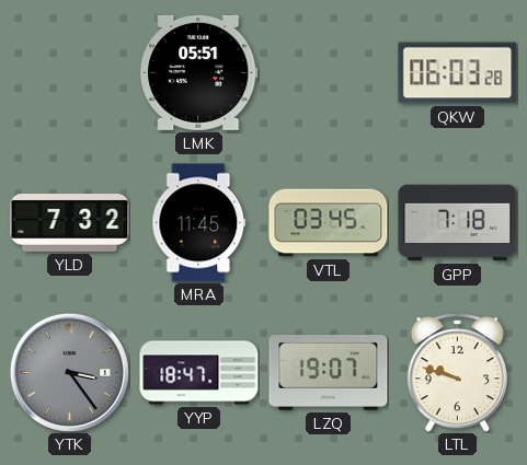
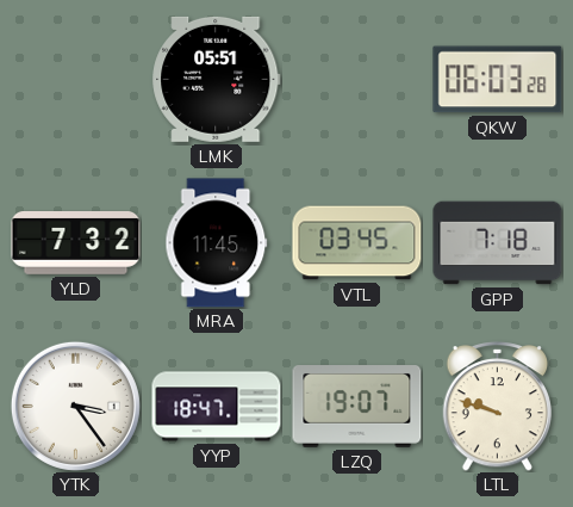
YTK dial: grey -> white (75, 406)
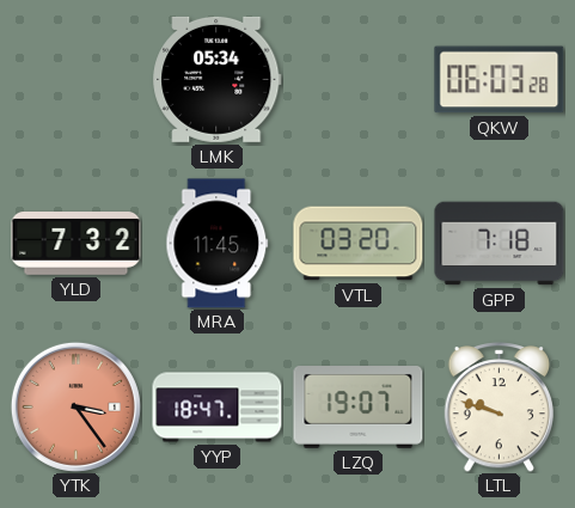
LMK: 05:51 -> 05:34 (218, 79)
VTL: 03:45 -> 03:20 (359, 244)
YTK dial: white -> salmon (75, 406)
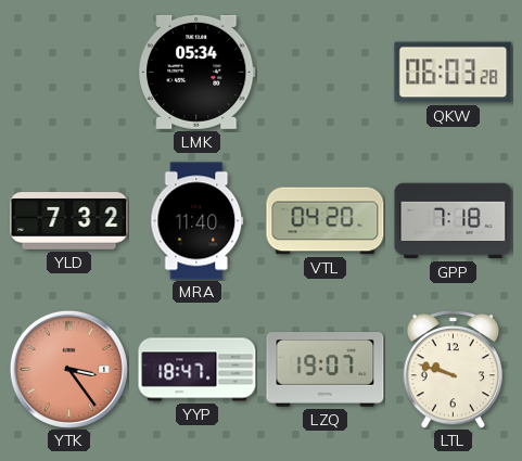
MRA: 11:45 -> 11:40 (198, 221)
VTL: 03:20 -> 04:20 (326, 221)
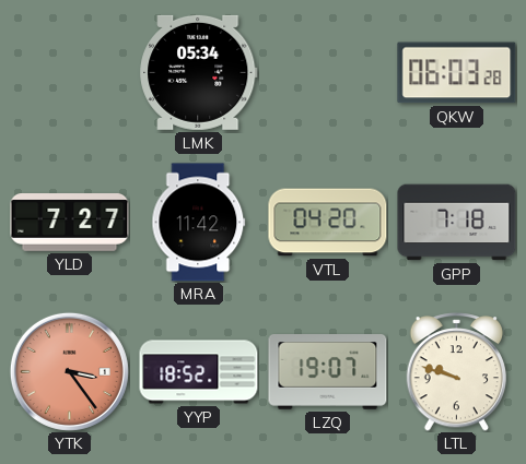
YLD: 7:32 -> 7:27 (70, 223)
MRA: 11:40 -> 11:42 (199, 223)
YYP: 18:47 -> 18:52 (199, 372)
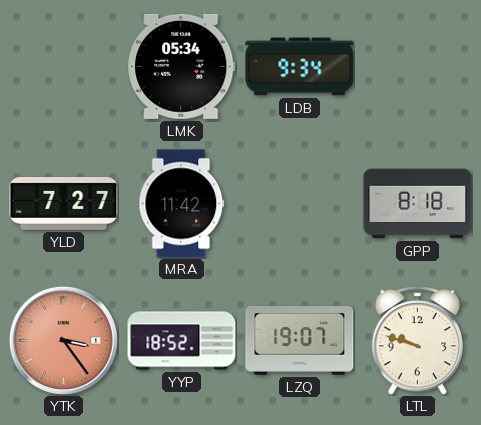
LDB: none -> 9:34 (300, 67)
QKW: 06:03 -> none (457, 73)
VTL: 04:20 -> none (328, 223)
GPP: 7:18 -> 8:18 (418, 204)
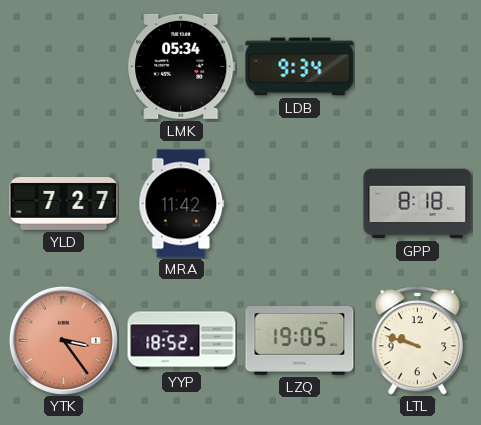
LZQ: 19:07 -> 19:05 (300, 341)
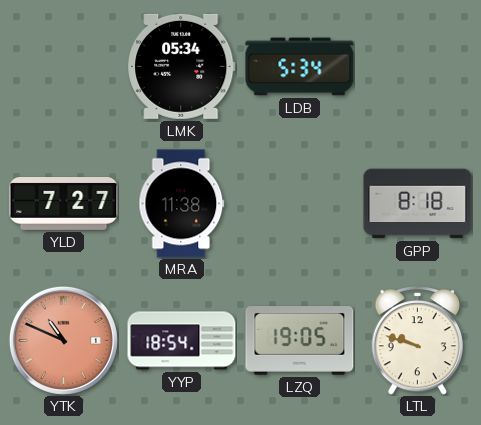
LDB: 9:34 -> 5:34 (300, 67)
MRA: 11:42 -> 11:38 (182, 204)
YTK: 3:24 -> 10:49 (63, 340)
YYP: 18:52 -> 18:54 (182, 341)
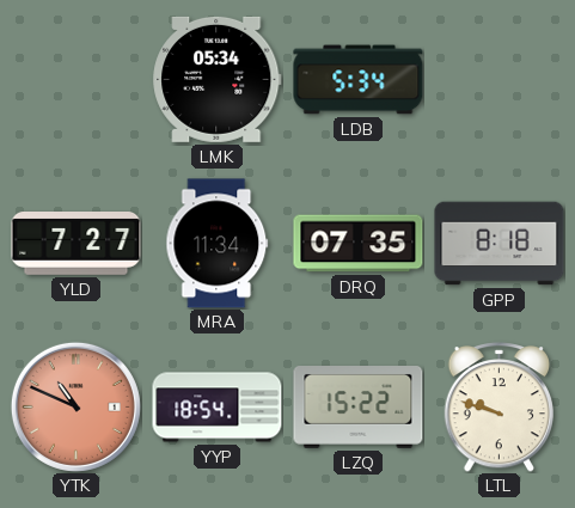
MRA: 11:38 -> 11:34 (218, 244)
DRQ: none -> 07:35 (359, 244)
LZQ: 19:05 -> 15:22 (359, 408)
